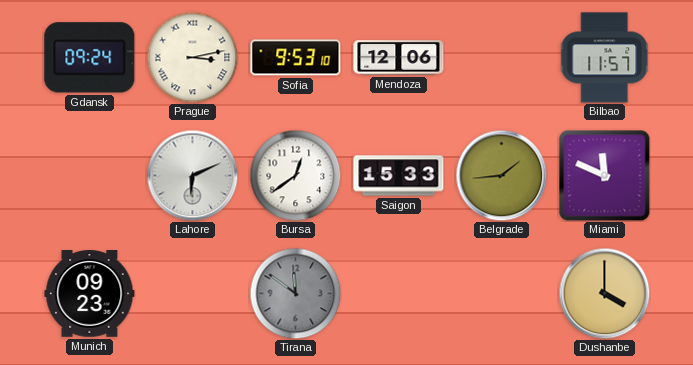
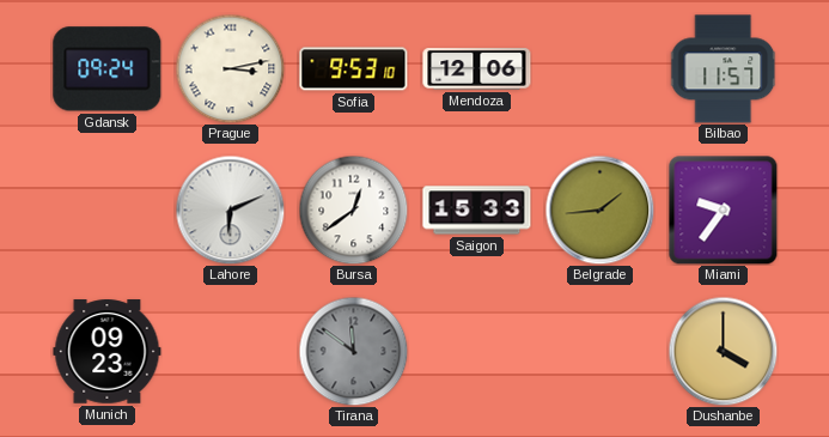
Miami: 11:49 -> 9:36 (724, 211)
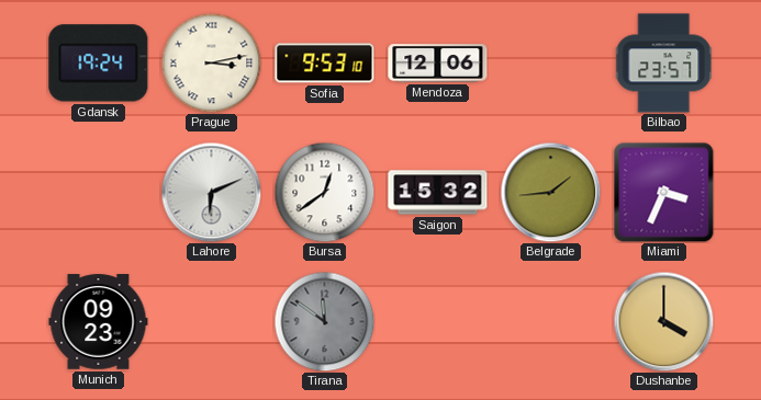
Gdansk: 09:24 -> 19:24 (99, 64)
Bilbao: 11:57 -> 23:57 (664, 64)
Saigon: 15:33 -> 15:32 (438, 193)
Miami: 9:36 -> 3:34 (664, 193)
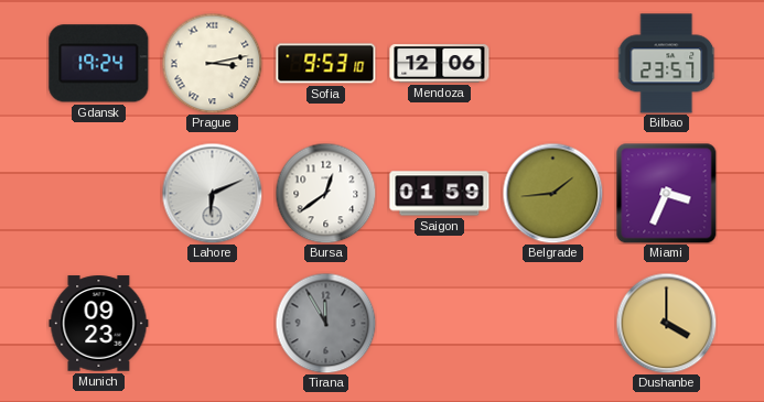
Saigon: 15:32 -> 01:59 (440, 194)
Tirana: 11:51 -> 11:55 (325, 323)
